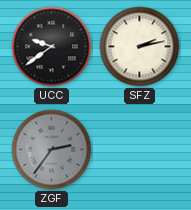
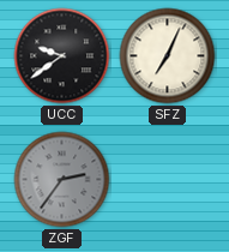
SFZ: 2:13 -> 7:04 (168, 56)
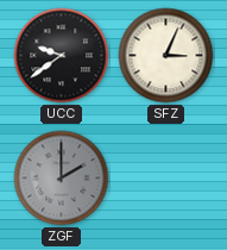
SFZ: 7:04 -> 3:04 (166, 56)
ZGF: 2:36 -> 2:00 (62, 179)
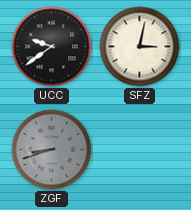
SFZ: 3:04 -> 3:02 (140, 47)
ZGF: 2:00 -> 8:42 (52, 150)
